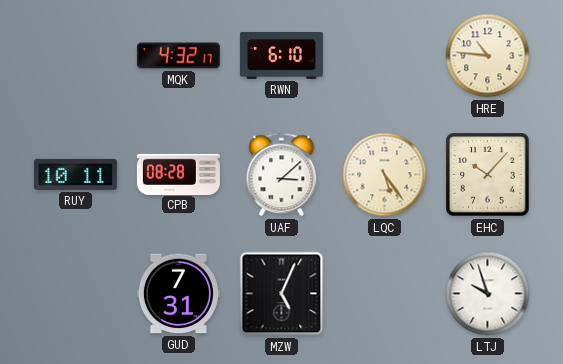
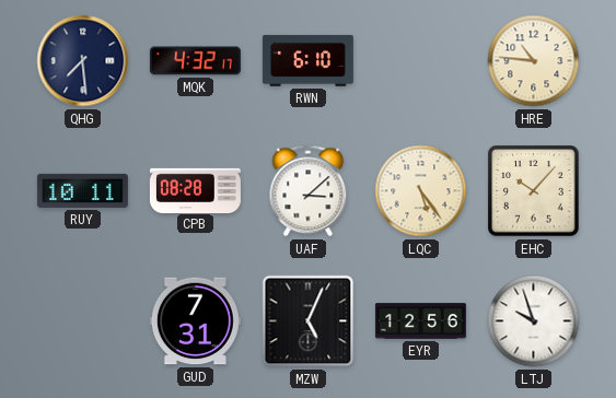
QHG: none -> 7:29 (83, 61)
EYR: none -> 12:56 (420, 321)
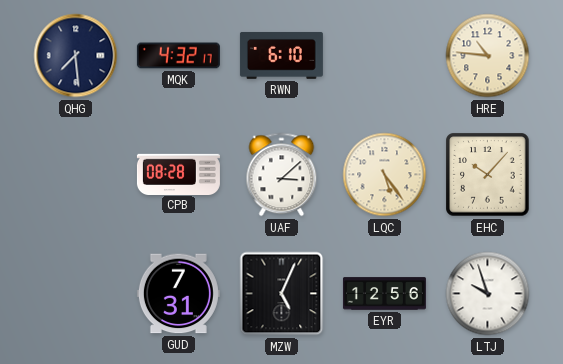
RUY: 10:11 -> none (82, 190)
